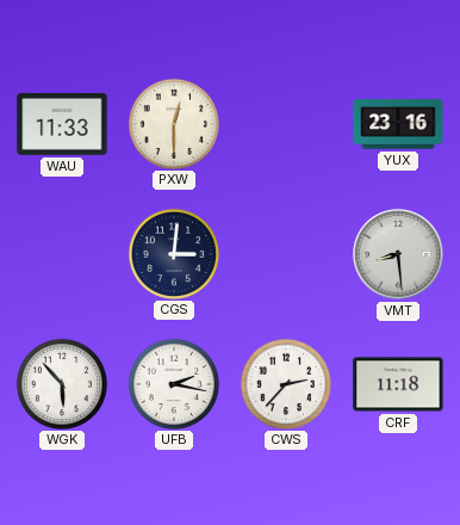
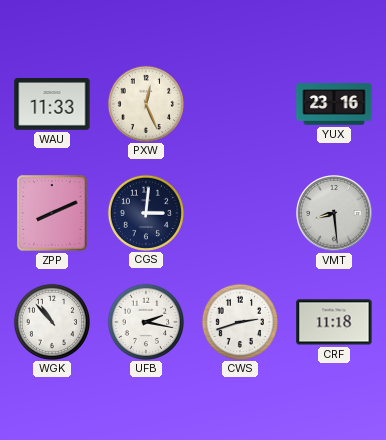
PXW: 12:30 -> 12:26 (145, 103)
ZPP: none -> 8:11 (52, 213)
WGK: 5:53 -> 10:53 (51, 321)
CWS: 2:37 -> 2:42 (239, 321)
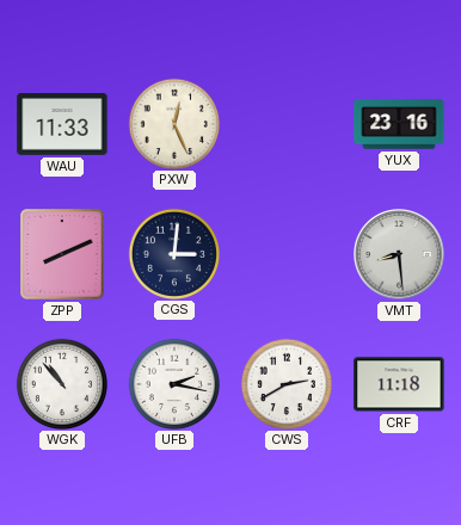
CWS: 2:42 -> 2:40 (285, 383)
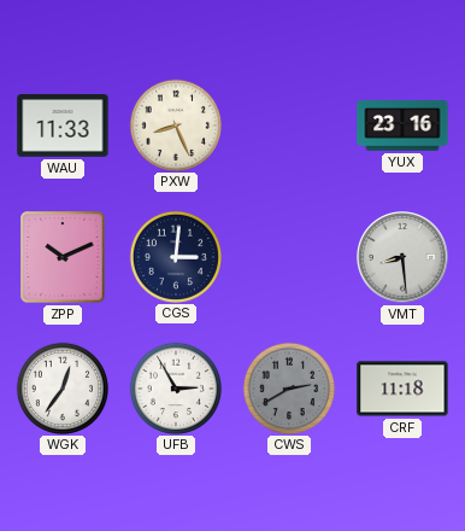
PXW: 12:26 -> 8:26 (175, 124)
ZPP: 8:11 -> 10:11 (63, 257)
WGK: 10:53 -> 12:36 (61, 387)
UFB: 2:17 -> 2:55 (175, 387)
CWS dial: white -> grey (288, 387)
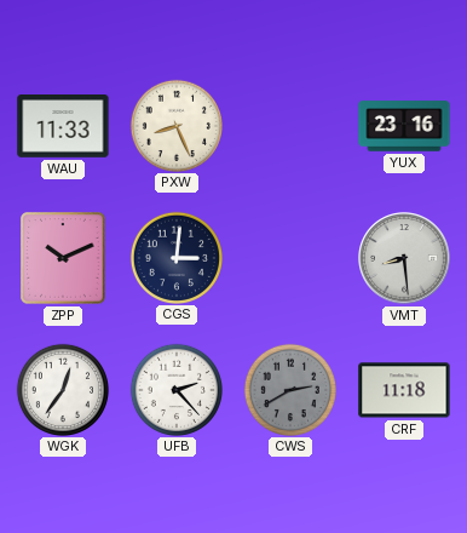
UFB: 2:55 -> 2:23 (175, 389)
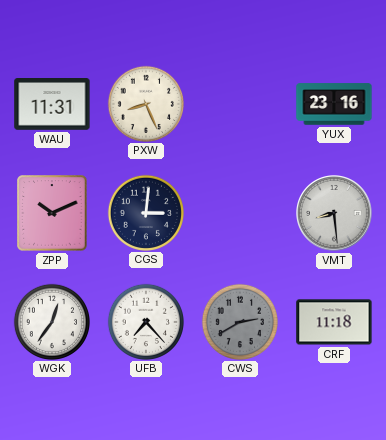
WAU: 11:33 -> 11:31 (52, 105)
UFB: 2:23 -> 7:23 (145, 321)
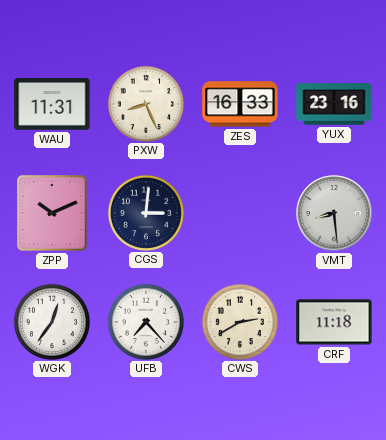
ZES: none -> 16:33 (240, 104)
CWS dial: grey -> cream (239, 321)
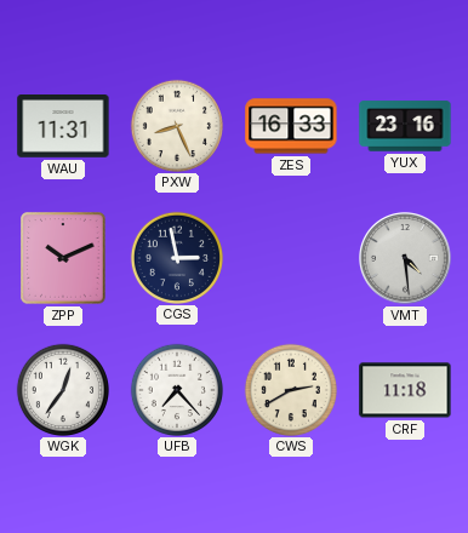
CGS: 3:01 -> 2:58 (176, 257)
VMT: 8:29 -> 4:29 (406, 259)
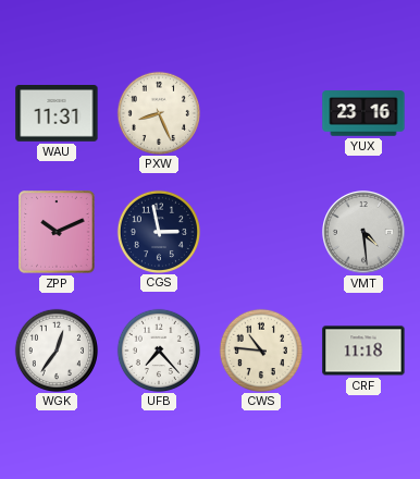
ZES: 16:33 -> none (291, 126)
CWS: 2:40 -> 10:46 (260, 349)
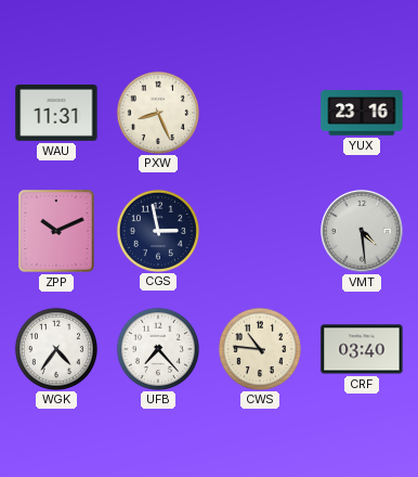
WGK: 12:36 -> 4:36 (55, 348)
CRF: 11:18 -> 03:40 (362, 349)
